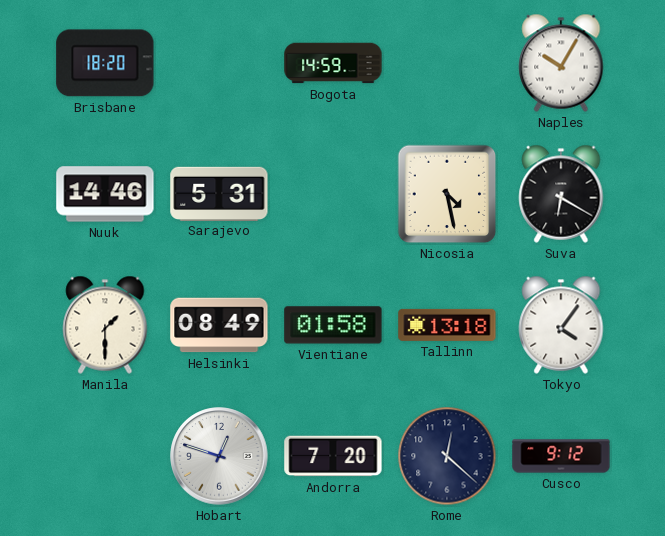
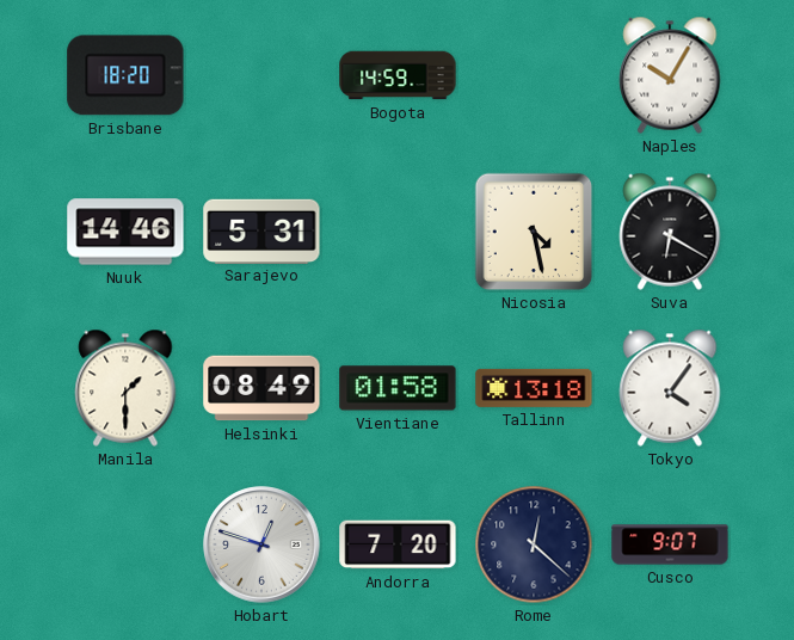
Cusco: 9:12 -> 9:07 (670, 544)
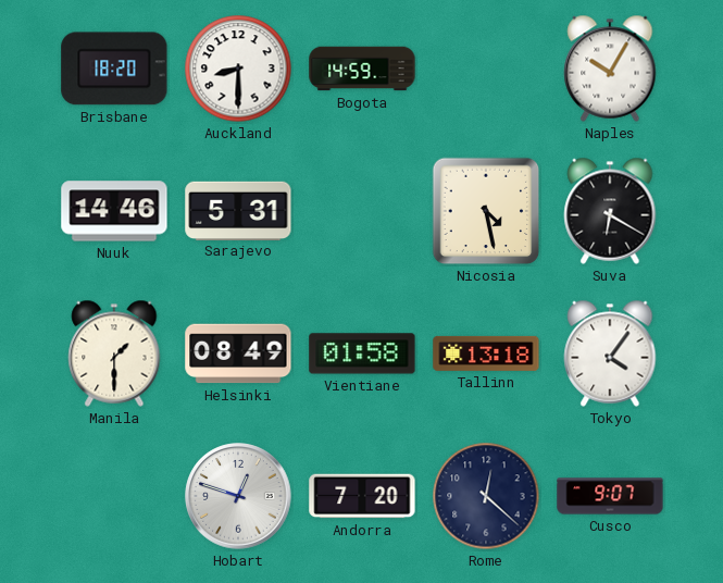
Auckland: none -> 8:30 (238, 69)
